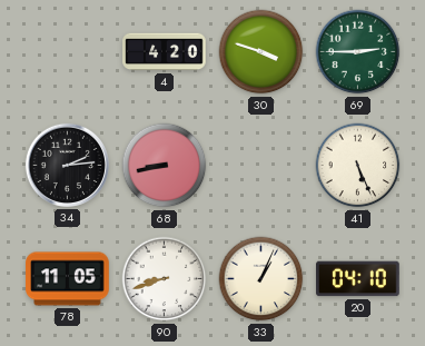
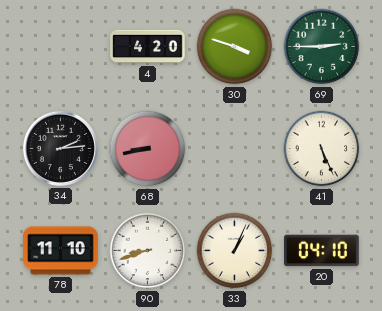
78: 11:05 -> 11:10 (61, 251)
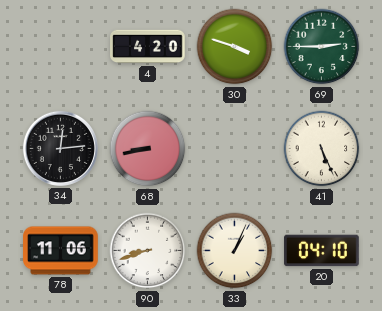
34: 2:14 -> 12:14 (60, 148)
78: 11:10 -> 11:06 (61, 251)
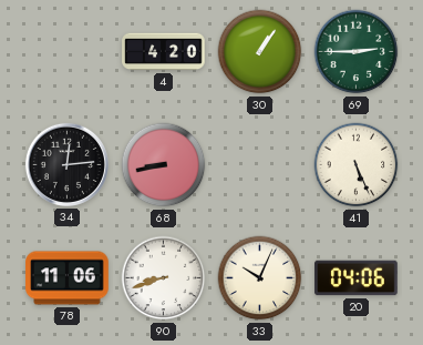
30: 3:48 -> 1:06 (260, 52)
33: 1:04 -> 10:04 (260, 278)
20: 04:10 -> 04:06 (357, 278)
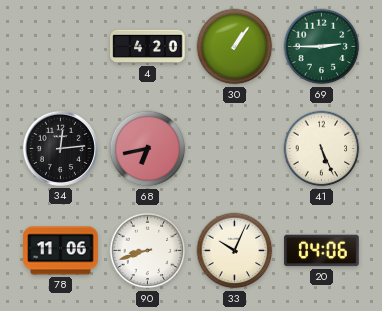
68: 8:43 -> 6:43 (148, 149)
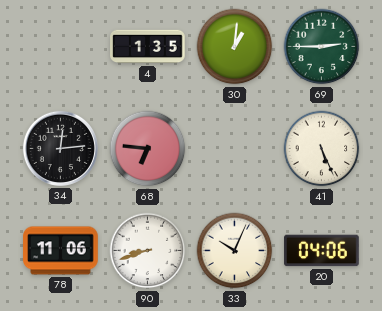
4: 4:20 -> 1:35 (148, 47)
30: 1:06 -> 1:01 (235, 47)
68: 6:43 -> 6:46 (148, 149)
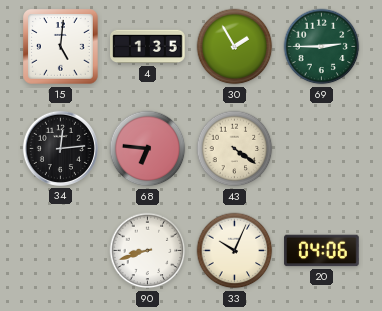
15: none -> 5:01 (61, 47)
30: 1:01 -> 1:55 (235, 47)
43: none -> 4:21 (235, 149)
41: 5:26 -> none (322, 149)
78: 11:06 -> none (61, 251)
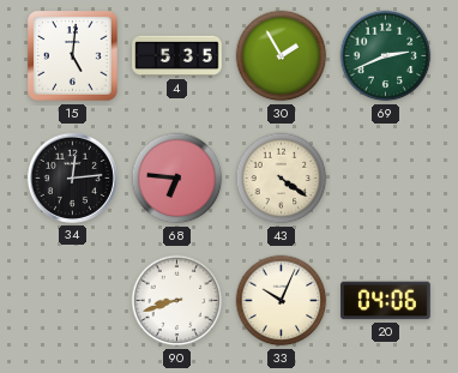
4: 1:35 -> 5:35 (177, 56)
69: 2:45 -> 2:41 (386, 56)
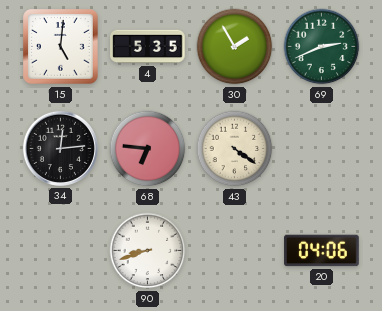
33: 10:04 -> none (282, 301)
